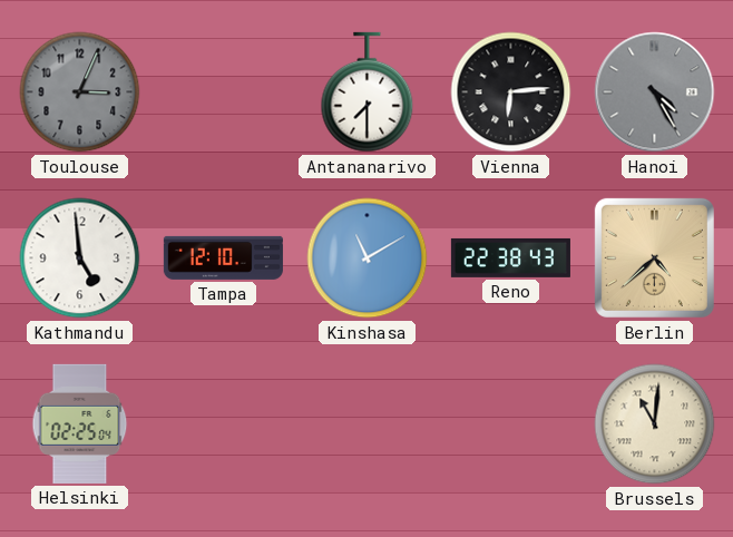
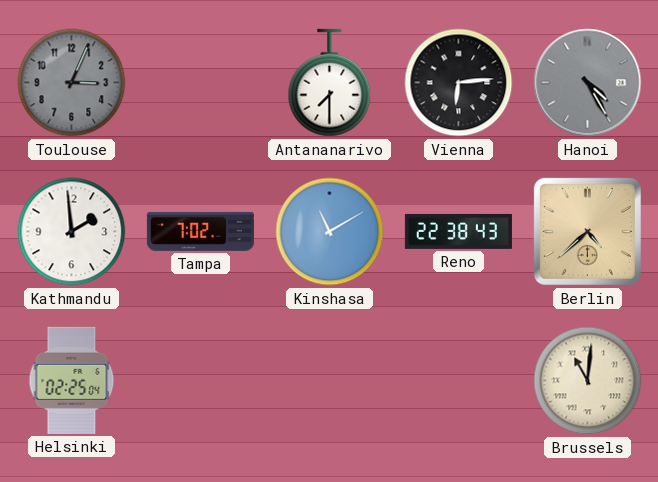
Kathmandu: 4:59 -> 1:59 (72, 232)
Tampa: 12:10 -> 7:02 (200, 231)
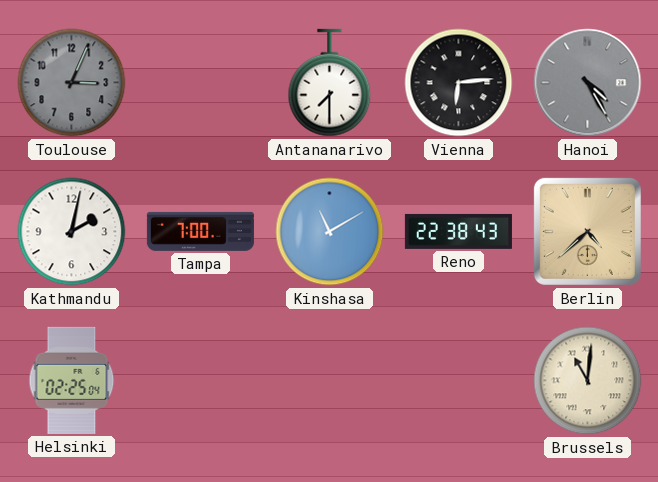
Kathmandu: 1:59 -> 2:02 (72, 232)
Tampa: 7:02 -> 7:00 (200, 231)
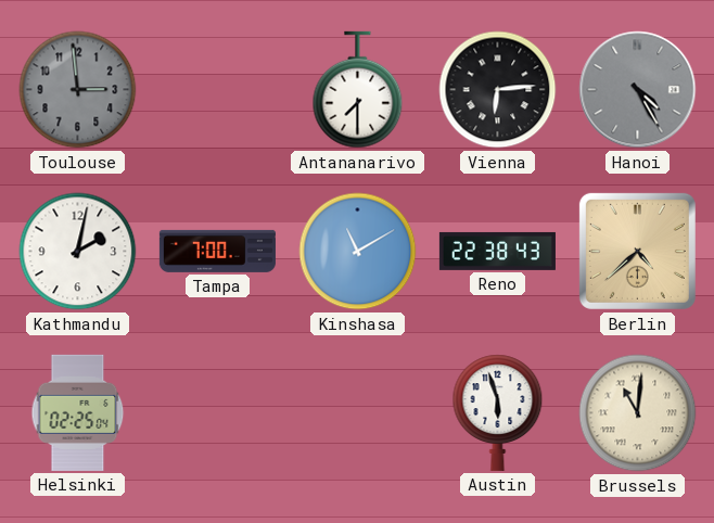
Toulouse: 3:04 -> 2:59 (78, 90)
Austin: none -> 5:57 (498, 412)
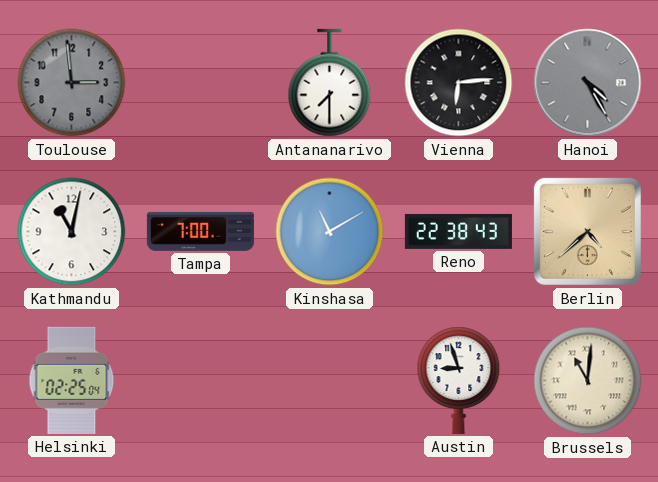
Kathmandu: 2:02 -> 11:02 (72, 232)
Austin: 5:57 -> 8:57 (459, 380)
